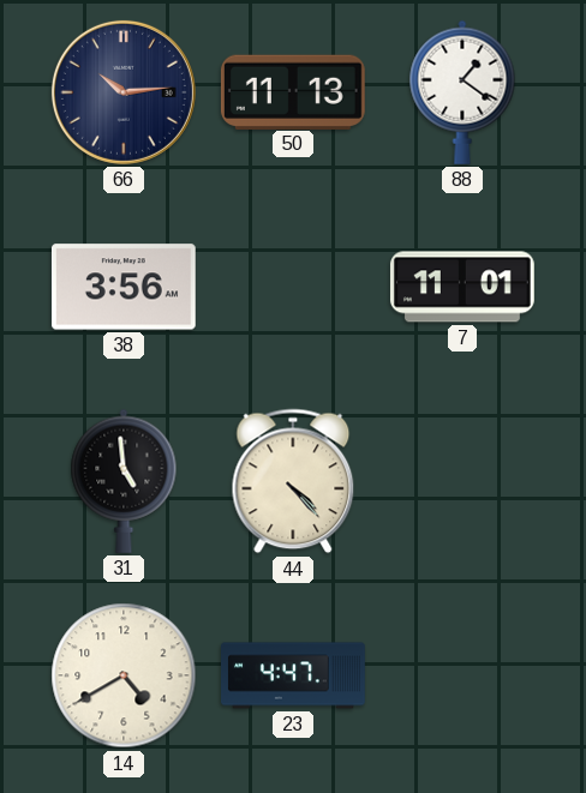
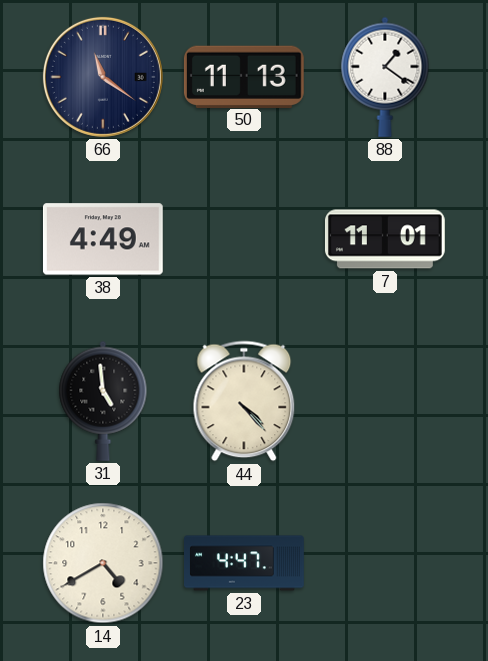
66: 10:14 -> 11:21 (103, 77)
38: 3:56 -> 4:49 (103, 239)
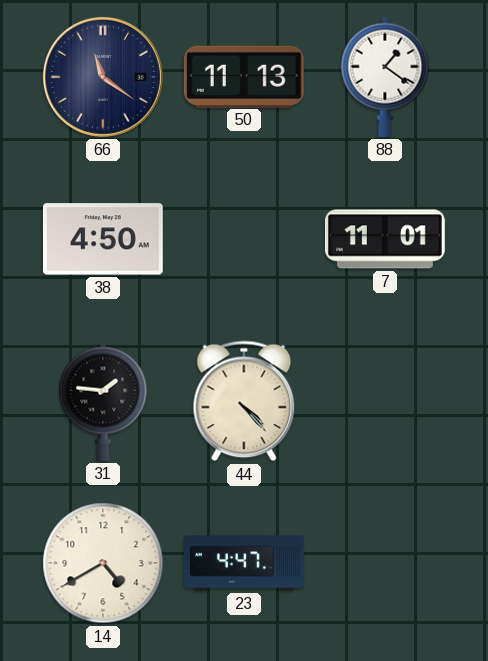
38: 4:49 -> 4:50 (103, 239)
31: 4:59 -> 1:46 (103, 401)
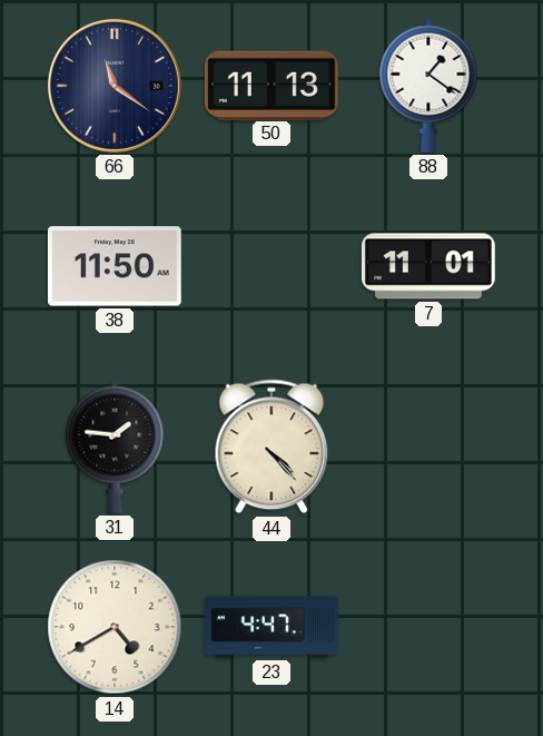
38: 4:50 -> 11:50 (115, 266)
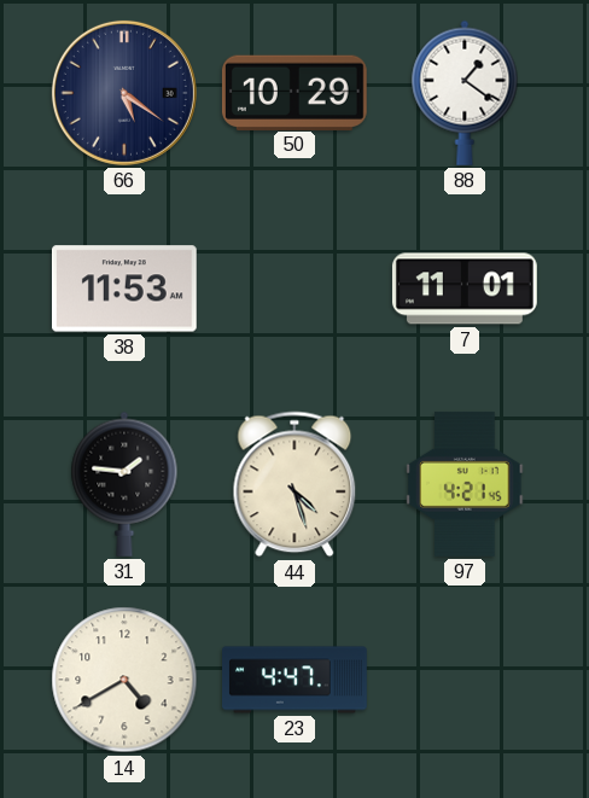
66: 11:21 -> 5:21 (124, 93)
50: 11:13 -> 10:29 (294, 92)
38: 11:50 -> 11:53 (124, 289)
44: 4:23 -> 4:27 (294, 484)
97: none -> 4:21 (465, 484)
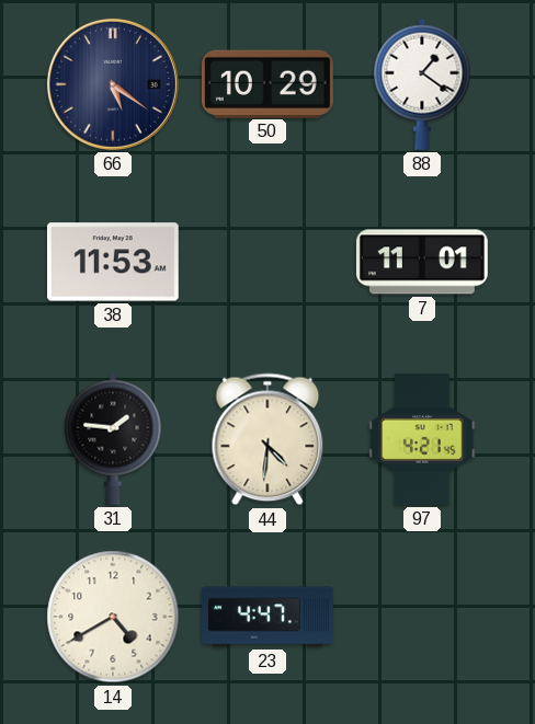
44: 4:27 -> 4:31 (267, 439)
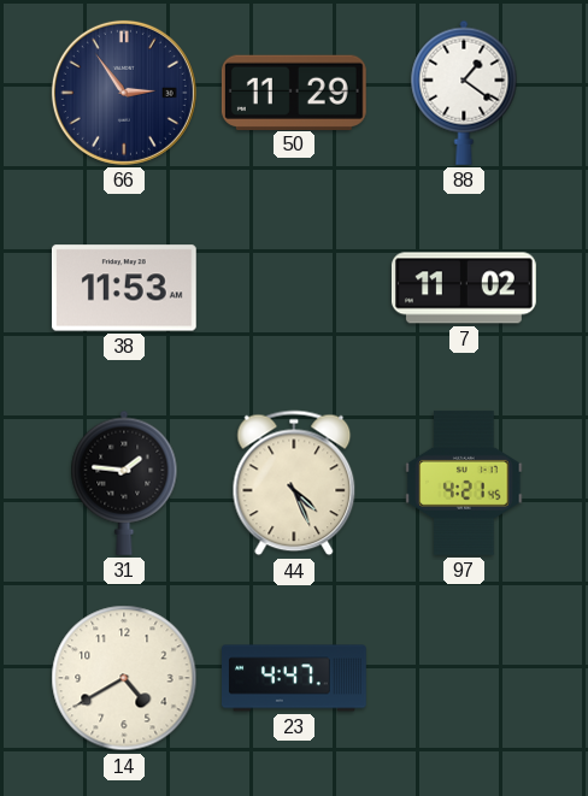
66: 5:21 -> 2:54 (124, 93)
50: 10:29 -> 11:29 (294, 92)
7: 11:01 -> 11:02 (464, 288)
44: 4:31 -> 4:26 (294, 483)
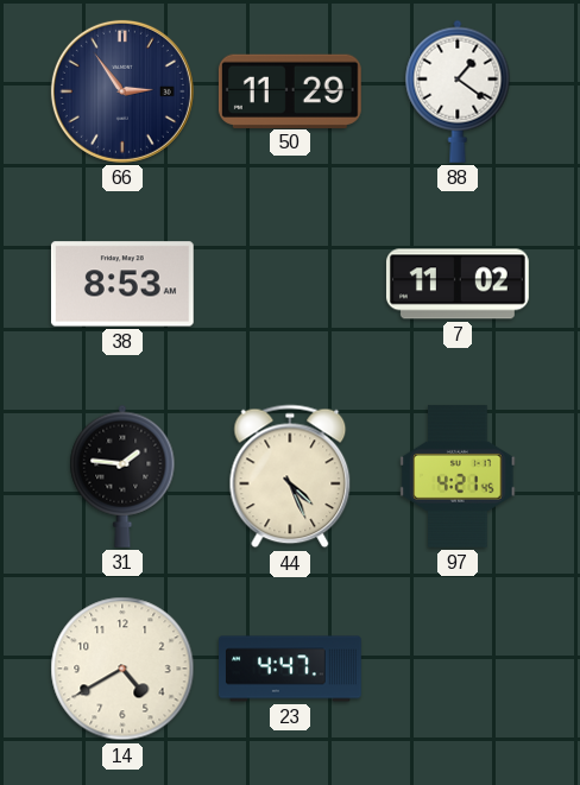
38: 11:53 -> 8:53 (122, 284)
